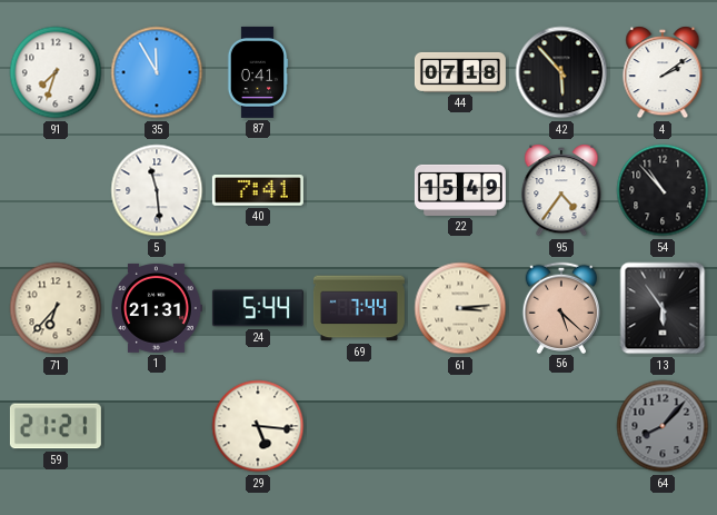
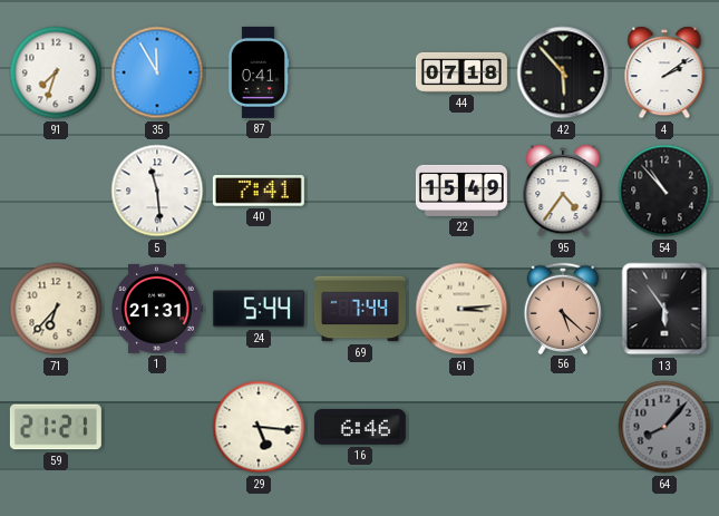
16: none -> 6:46 (360, 427)
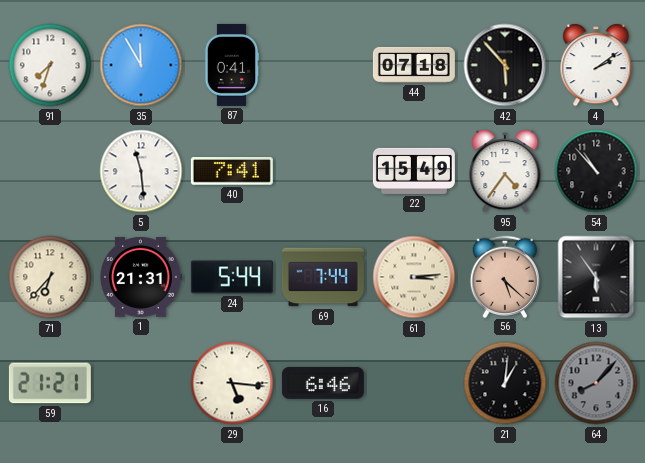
21: none -> 1:01 (505, 383)
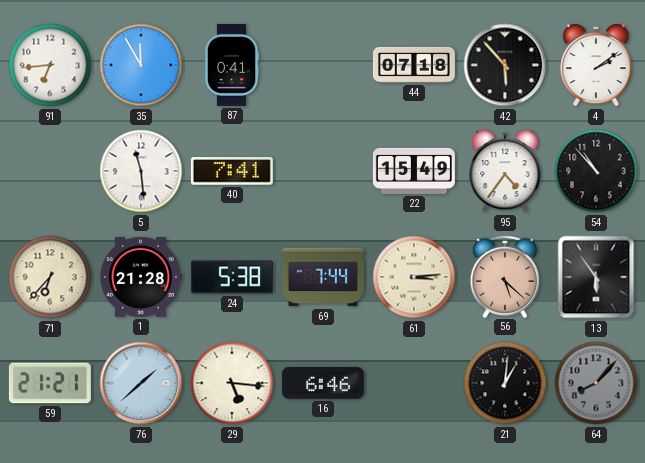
91: 7:33 -> 6:44 (50, 65)
1: 21:31 -> 21:28 (141, 277)
24: 5:44 -> 5:38 (232, 277)
76: none -> 1:38 (141, 383)
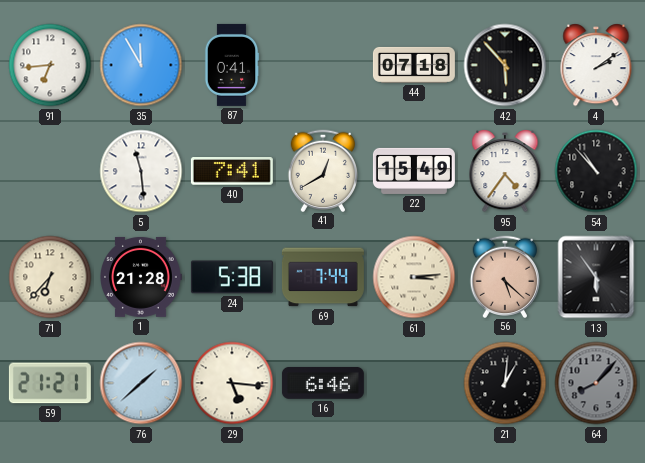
41: none -> 12:40 (323, 170)
